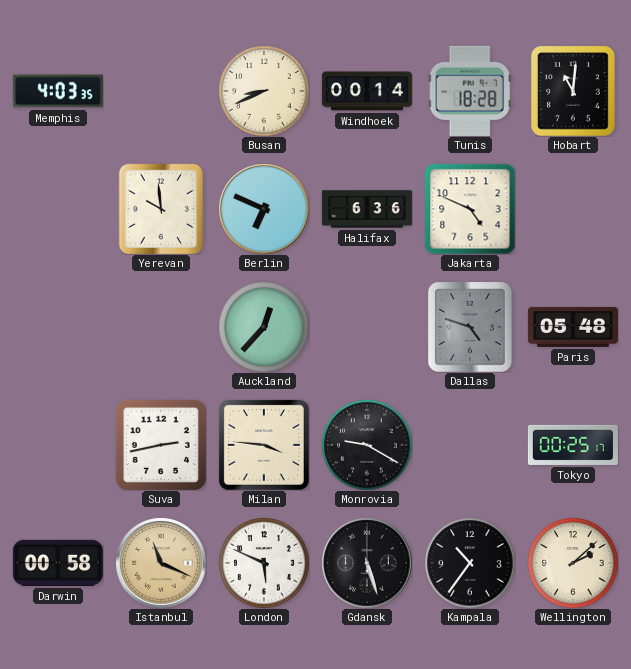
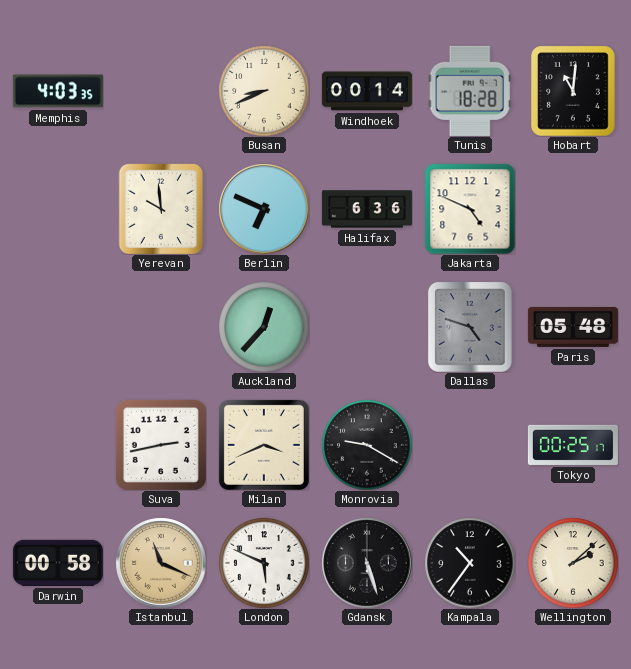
Milan: 3:46 -> 3:41 (264, 445)
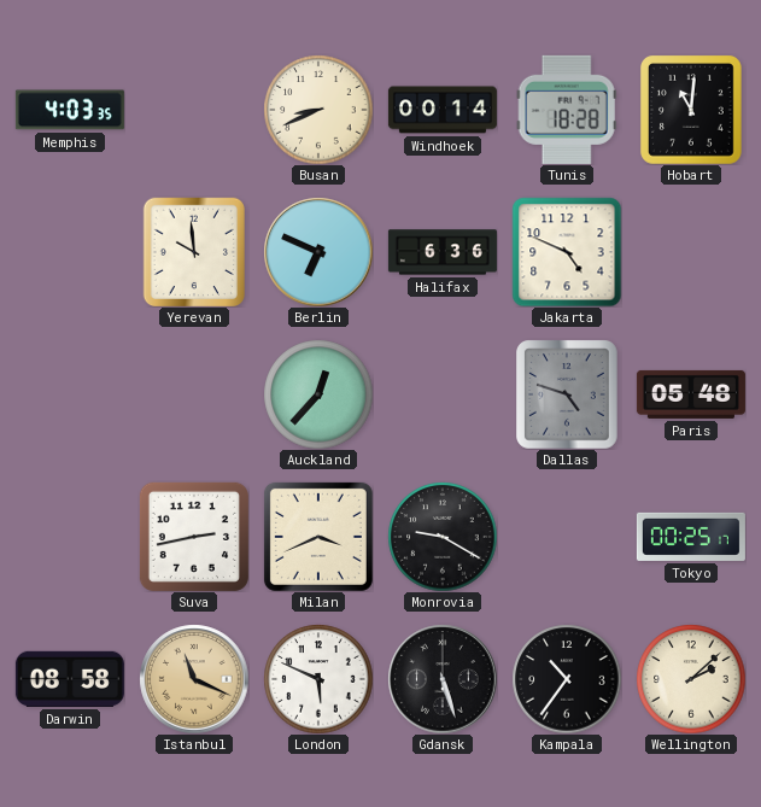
Darwin: 00:58 -> 08:58 (70, 679)
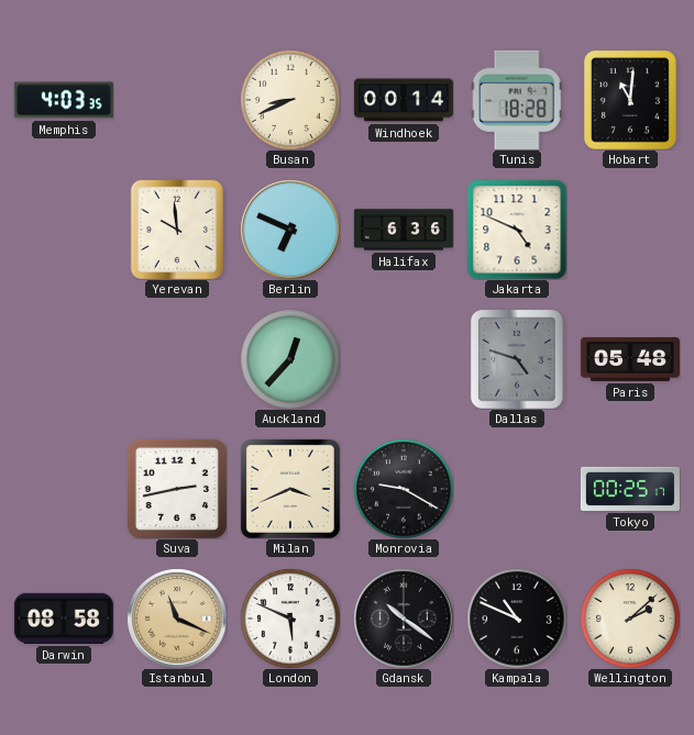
Gdansk: 5:27 -> 10:21 (404, 619)
Kampala: 10:36 -> 10:49 (517, 619)
